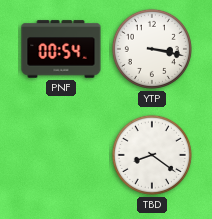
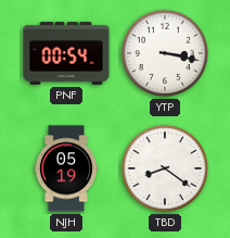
NJH: none -> 05:19 (65, 168)
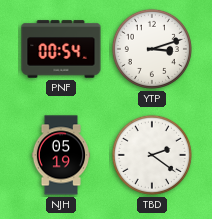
YTP: 3:17 -> 3:12 (152, 49)
TBD: 8:21 -> 2:21 (152, 155)
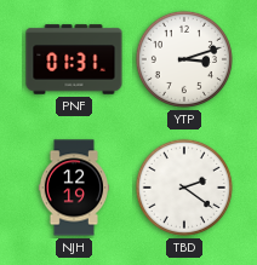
PNF: 00:54 -> 01:31 (74, 59)
NJH: 05:19 -> 12:19 (73, 188)
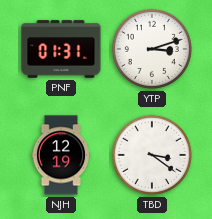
TBD: 2:21 -> 3:21 (152, 155)
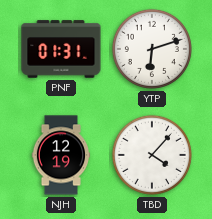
YTP: 3:12 -> 6:12 (152, 49)
TBD: 3:21 -> 4:07 (152, 155)
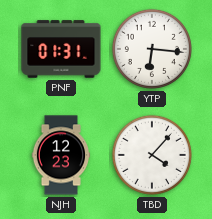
YTP: 6:12 -> 6:16 (152, 49)
NJH: 12:19 -> 12:23 (60, 155)
